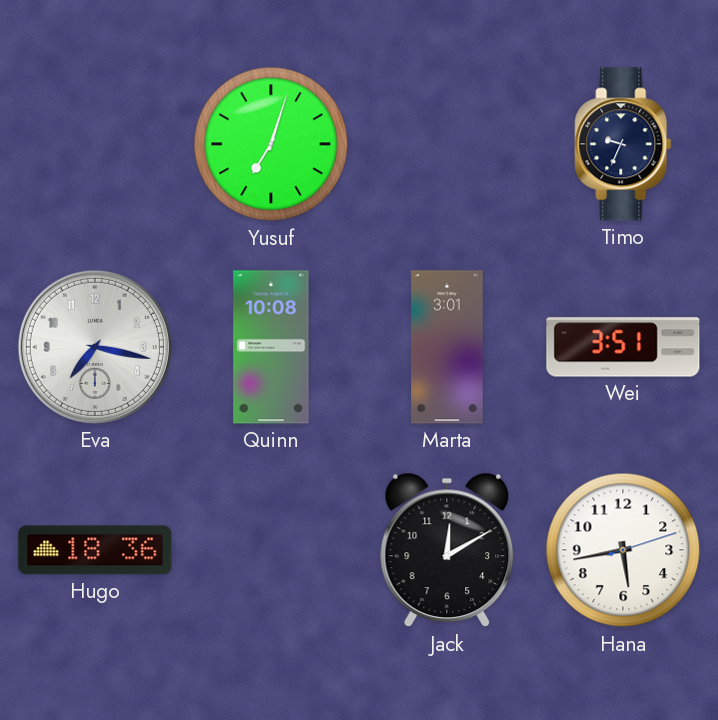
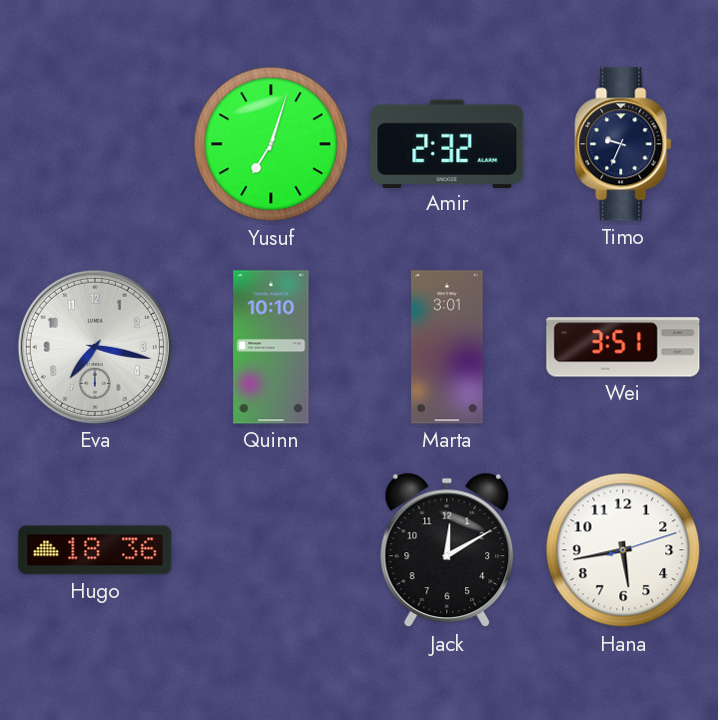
Amir: none -> 2:32 (447, 143)
Quinn: 10:08 -> 10:10 (271, 347)
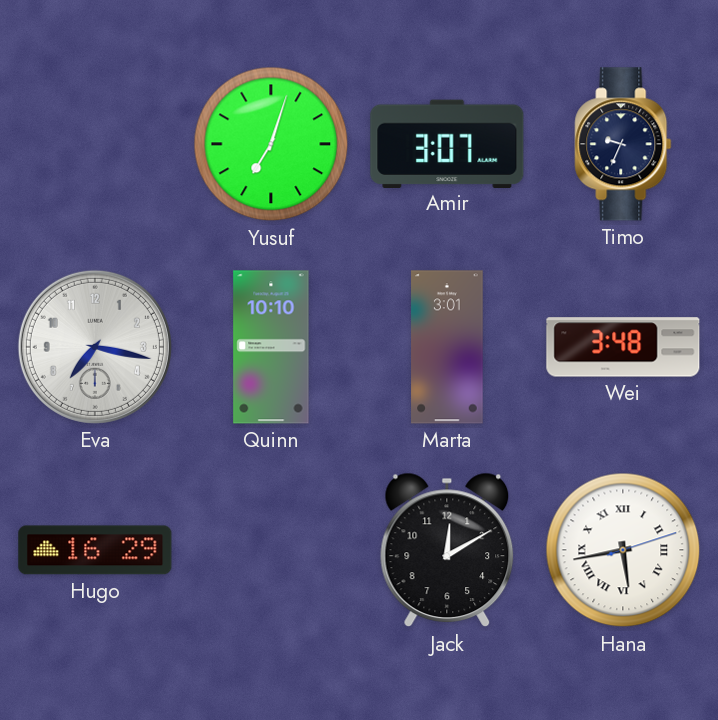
Amir: 2:32 -> 3:07 (447, 143)
Wei: 3:51 -> 3:48 (623, 347)
Hugo: 18:36 -> 16:29 (95, 550)
Hana numerals: Arabic -> Roman (623, 550)
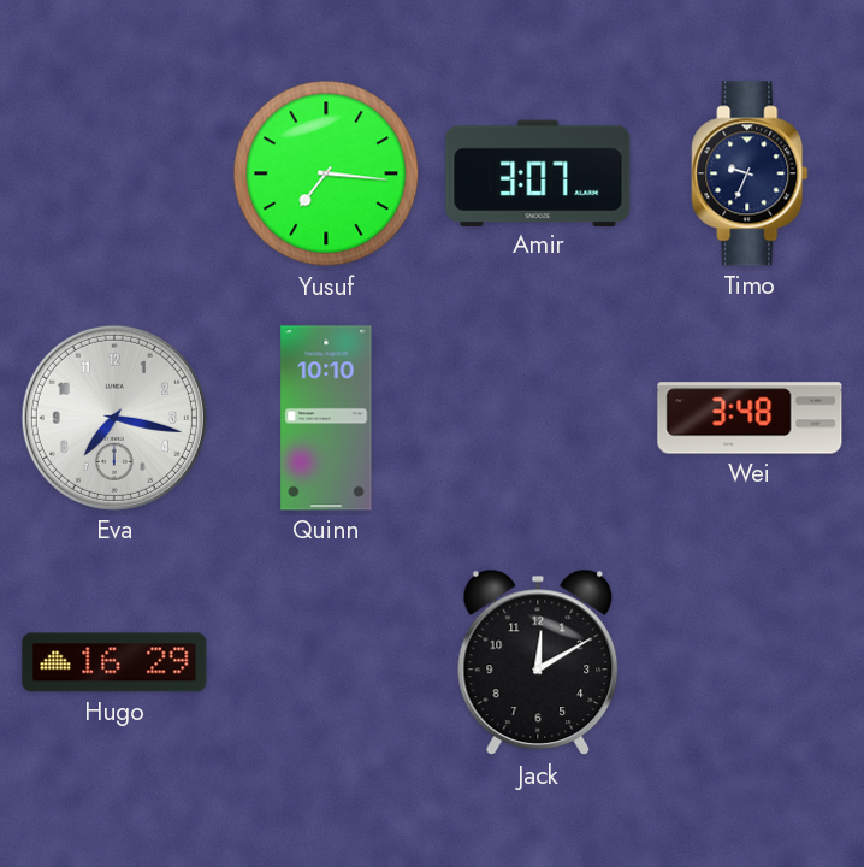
Yusuf: 7:03 -> 7:16 (326, 173)
Marta: 3:01 -> none (447, 347)
Hana: 5:43 -> none (623, 550)
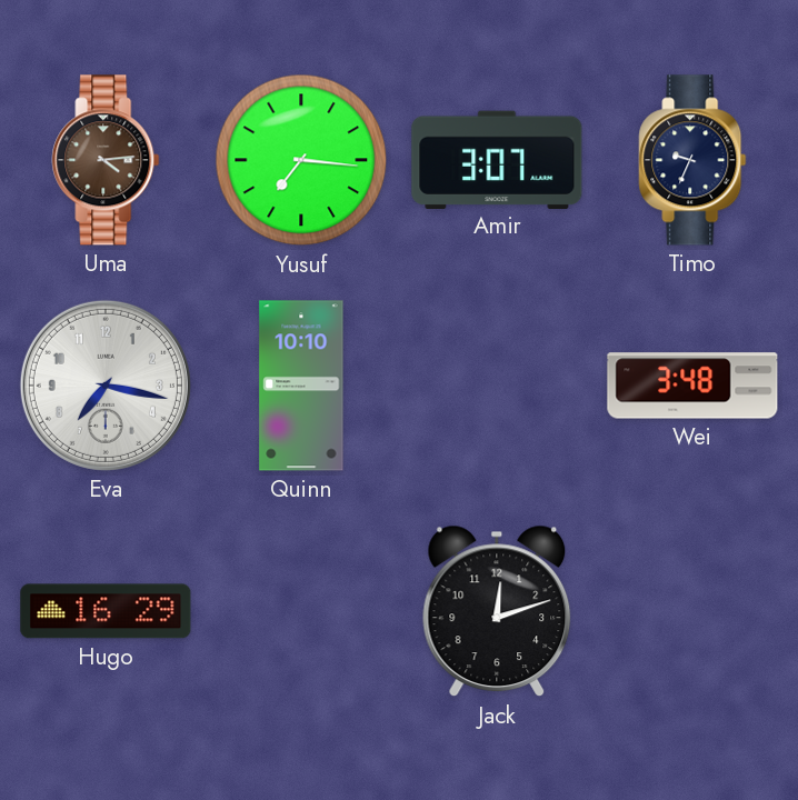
Uma: none -> 4:14 (106, 160)
Jack: 12:10 -> 12:12 (497, 611)
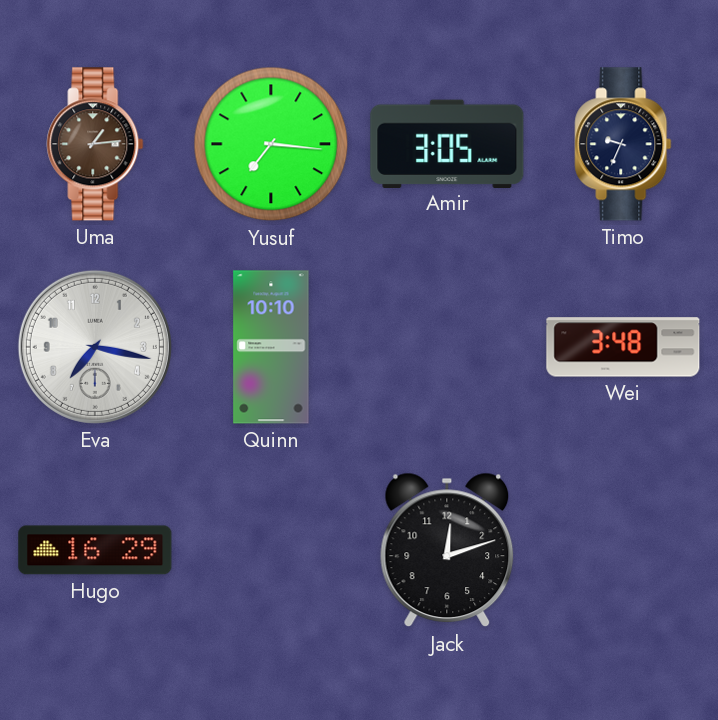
Uma: 4:14 -> 1:14 (95, 144)
Amir: 3:07 -> 3:05 (447, 143)
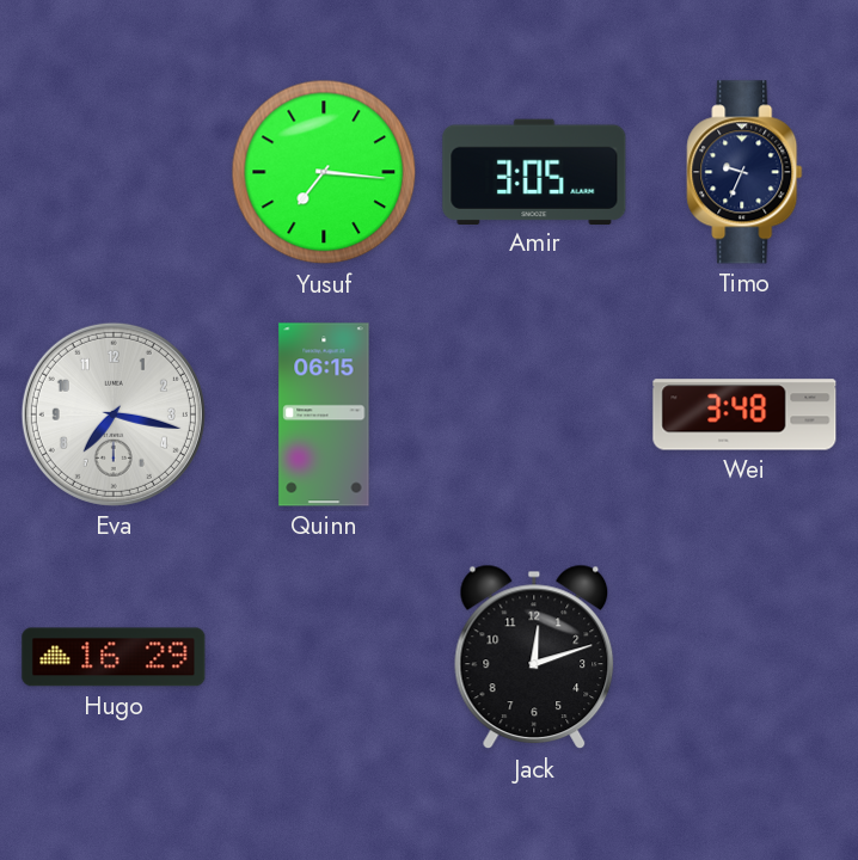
Uma: 1:14 -> none (95, 144)
Quinn: 10:10 -> 06:15 (324, 414)
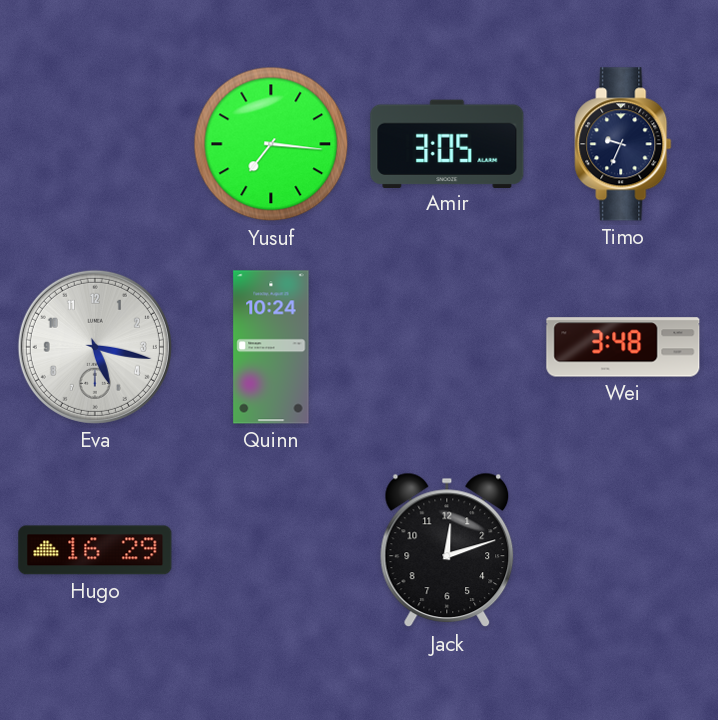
Eva: 7:17 -> 5:17 (95, 347)
Quinn: 06:15 -> 10:24 (271, 347)
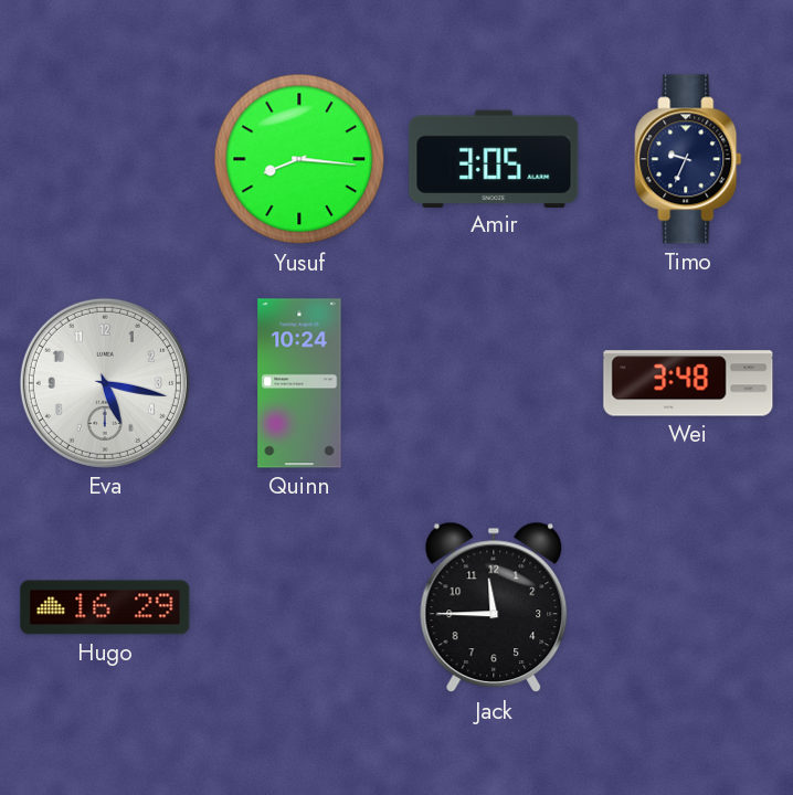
Yusuf: 7:16 -> 8:16 (299, 159)
Jack: 12:12 -> 11:45 (494, 607)
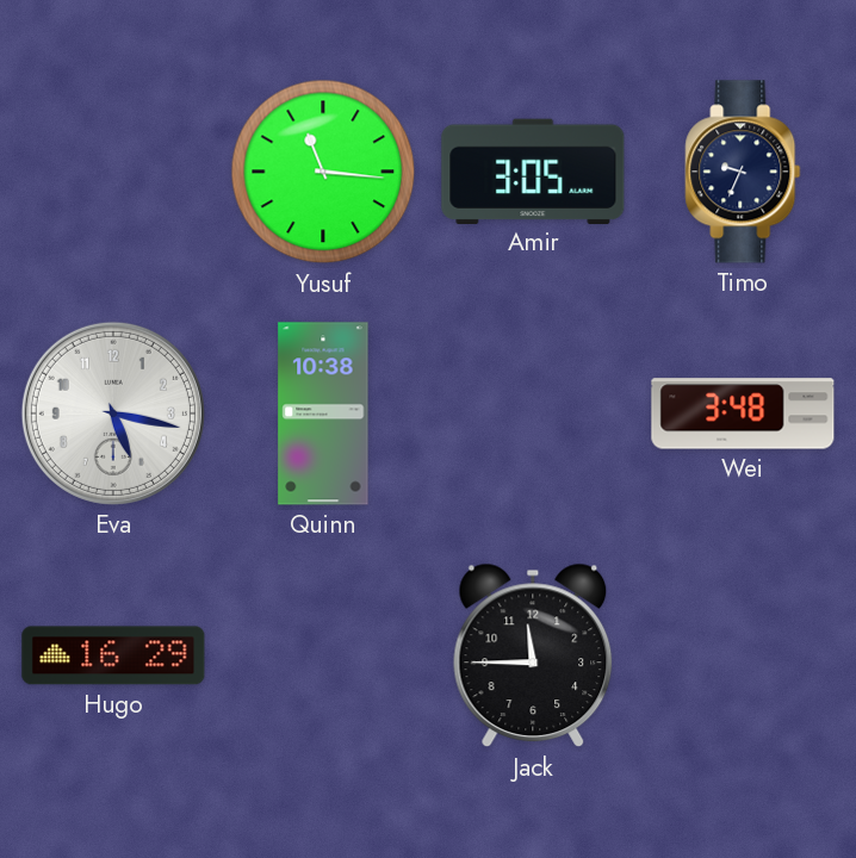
Yusuf: 8:16 -> 11:16 (323, 172)
Quinn: 10:24 -> 10:38 (323, 414)
